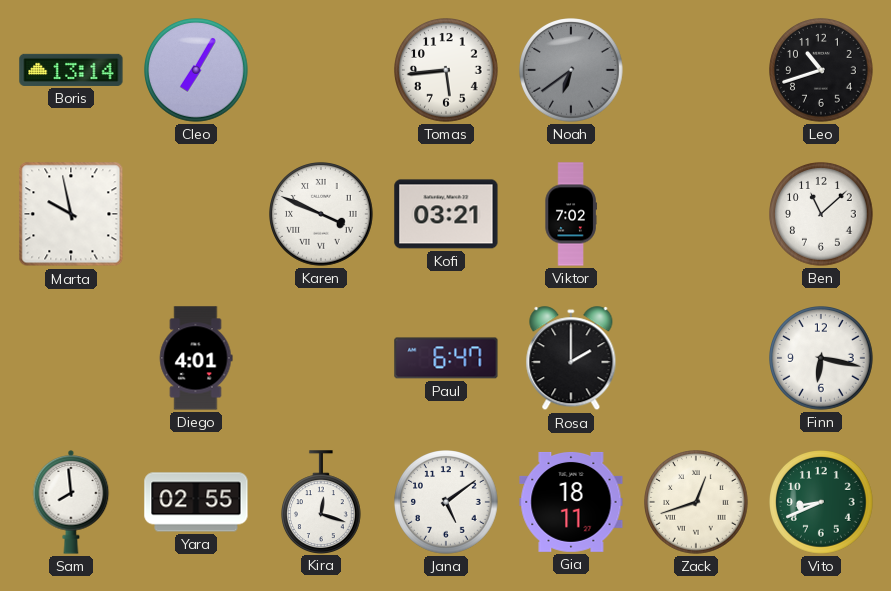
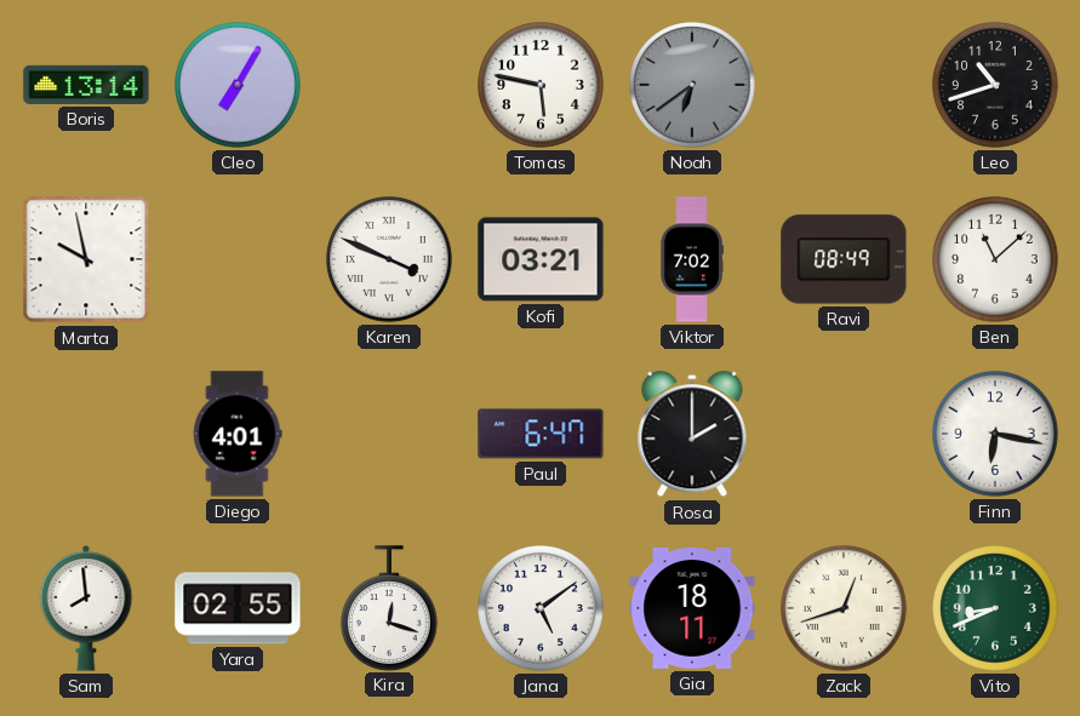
Tomas: 5:44 -> 5:47 (541, 85)
Ravi: none -> 08:49 (844, 259)
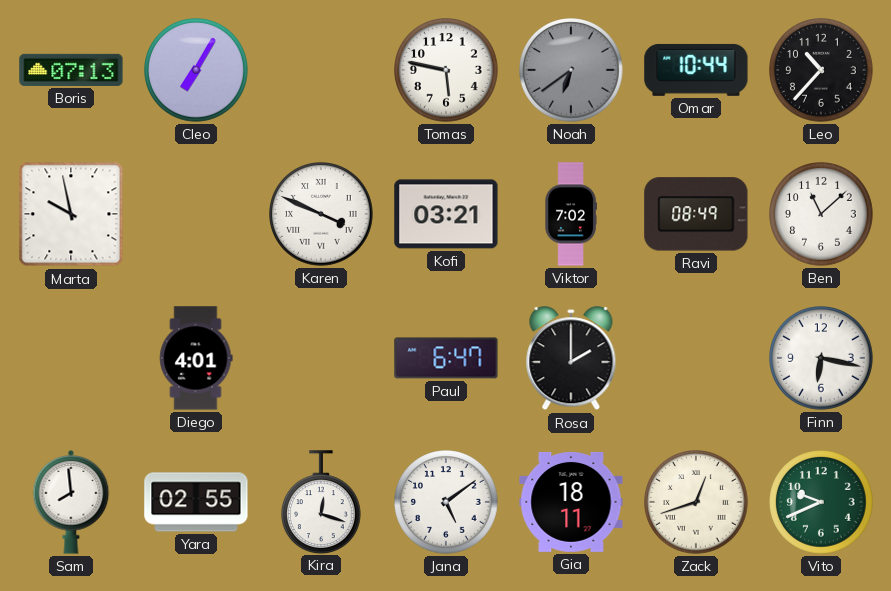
Boris: 13:14 -> 07:13 (71, 70)
Omar: none -> 10:44 (696, 70)
Leo: 10:42 -> 10:37 (821, 70)
Vito: 8:41 -> 9:41 (821, 502)
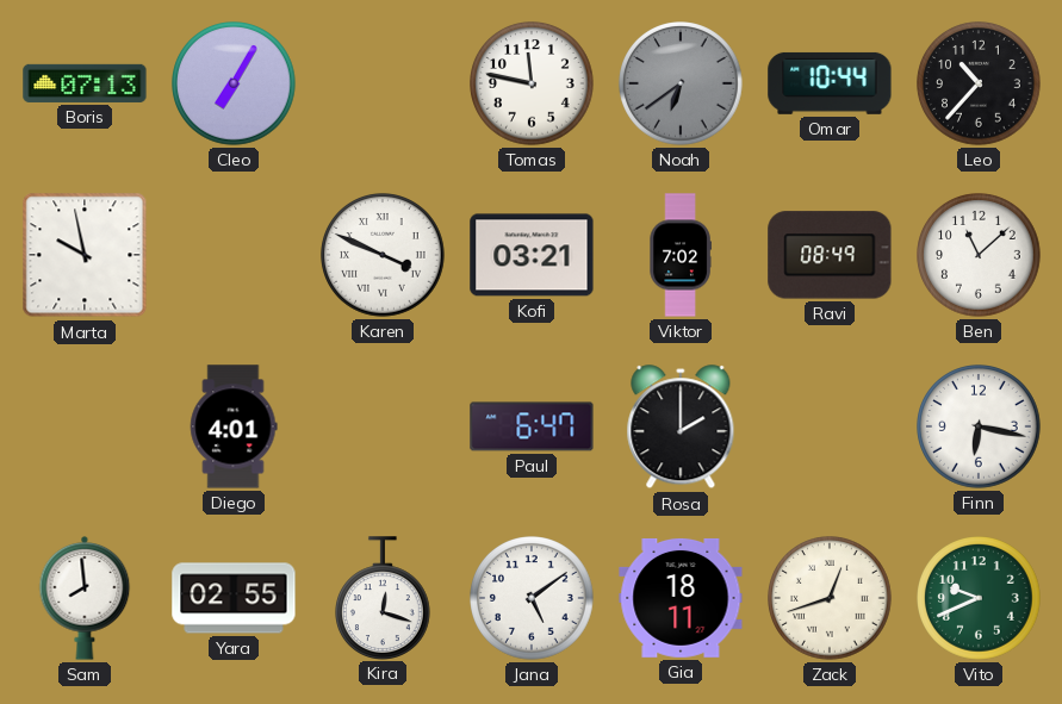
Tomas: 5:47 -> 11:47 (532, 83)
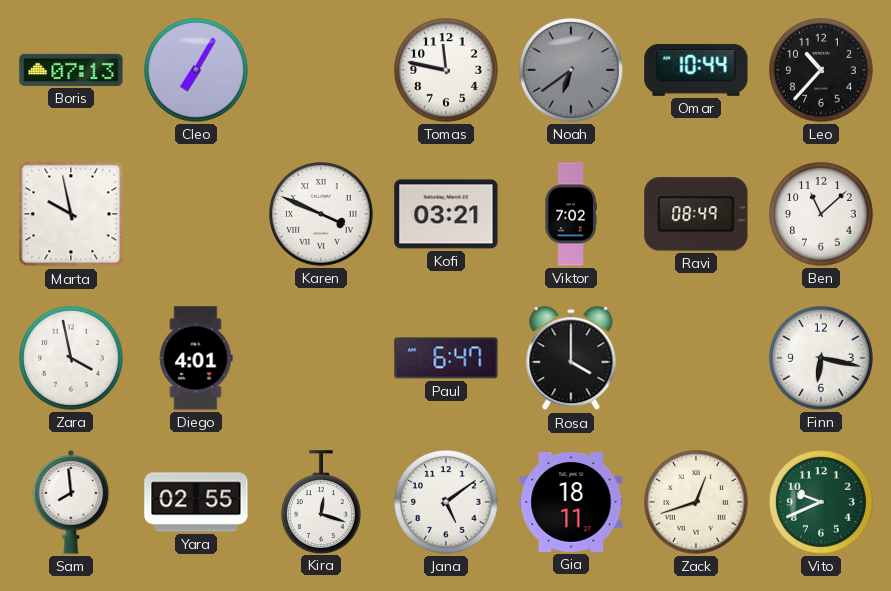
Zara: none -> 3:58 (71, 358)
Rosa: 2:00 -> 4:00 (571, 359)
